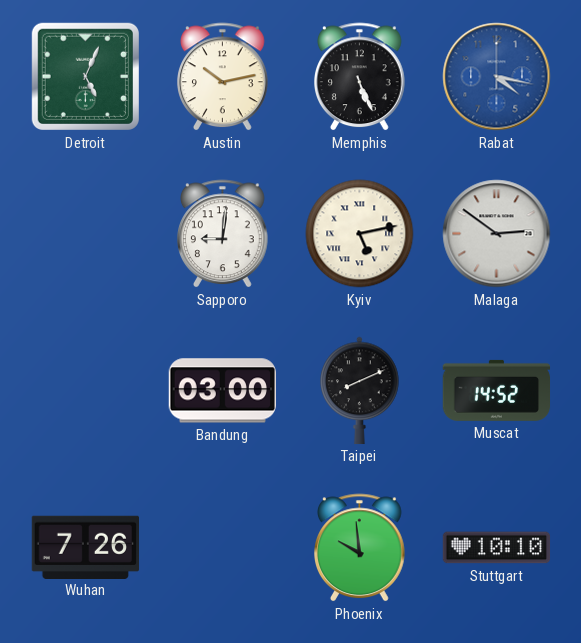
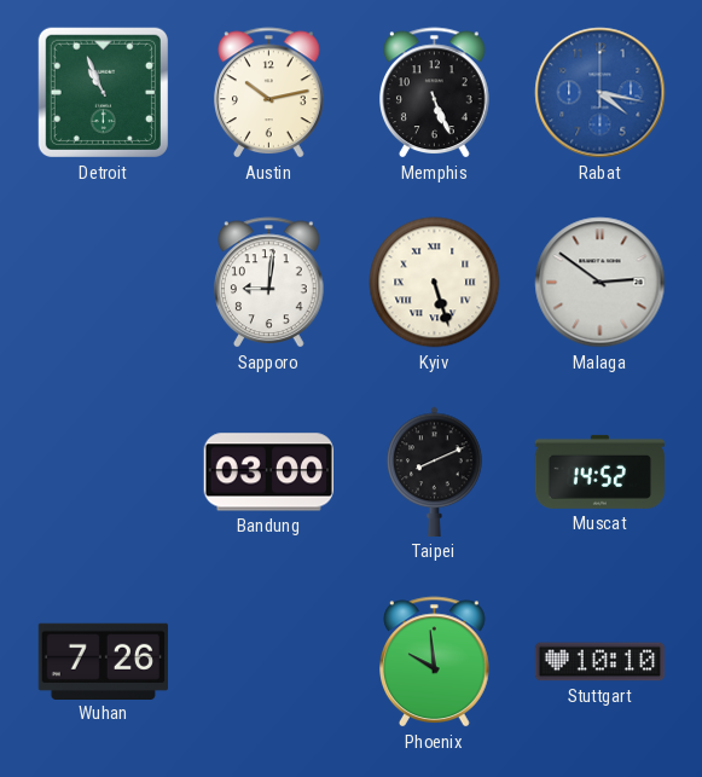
Detroit: 5:04 -> 10:56 (103, 92)
Kyiv: 5:13 -> 5:27 (435, 283)
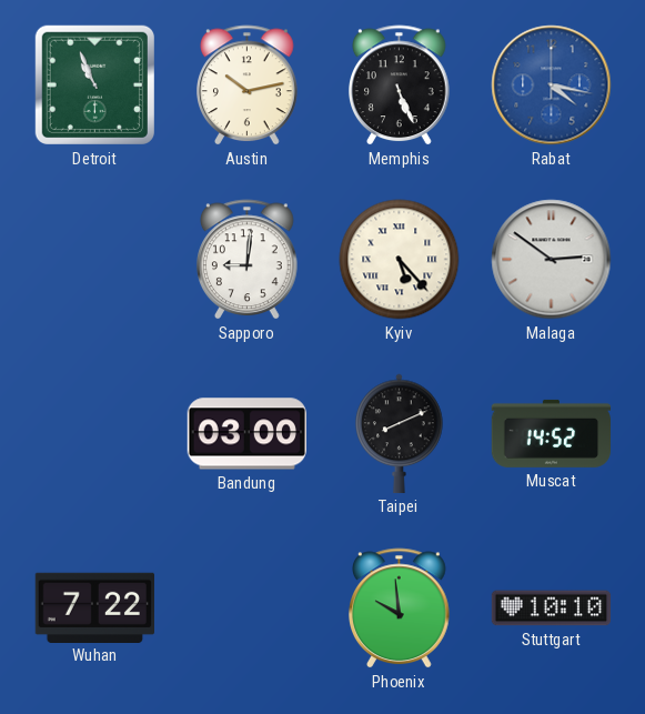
Kyiv: 5:27 -> 5:23 (400, 260)
Wuhan: 7:26 -> 7:22 (94, 607)
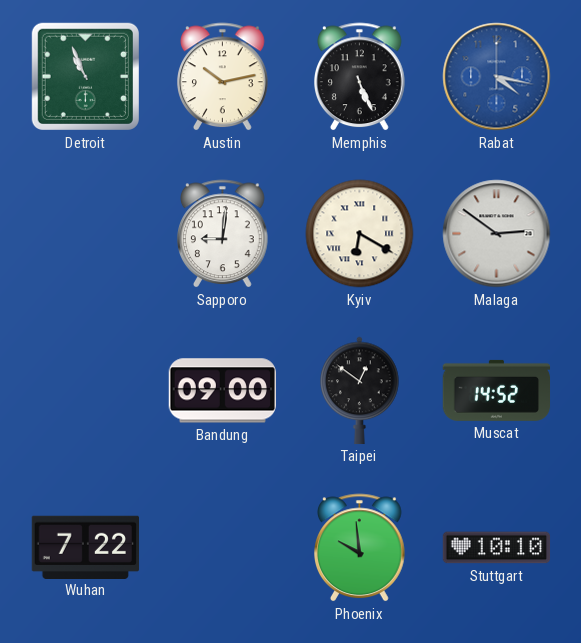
Kyiv: 5:23 -> 6:20 (360, 234)
Bandung: 03:00 -> 09:00 (222, 391)
Taipei: 8:11 -> 12:51 (360, 390)
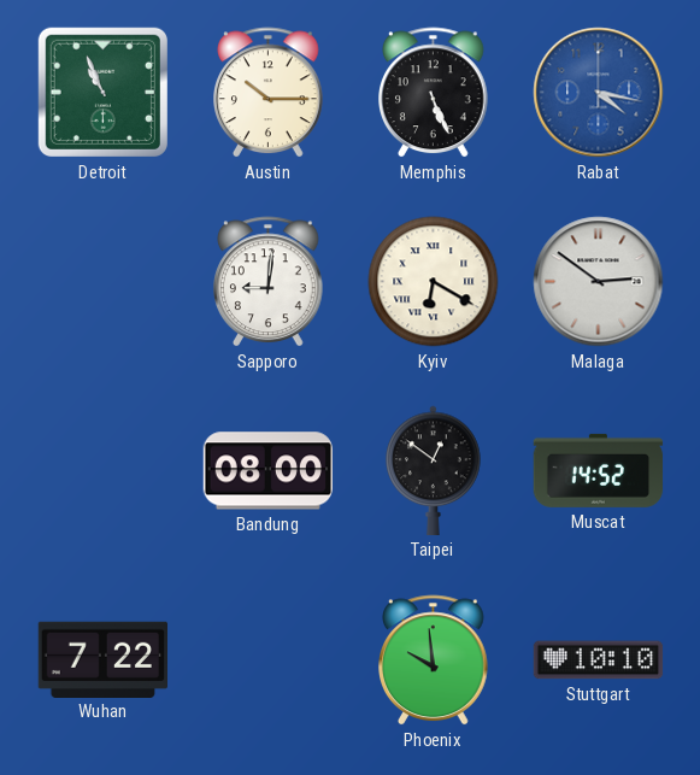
Austin: 10:13 -> 10:15 (269, 93)
Bandung: 09:00 -> 08:00 (267, 471)
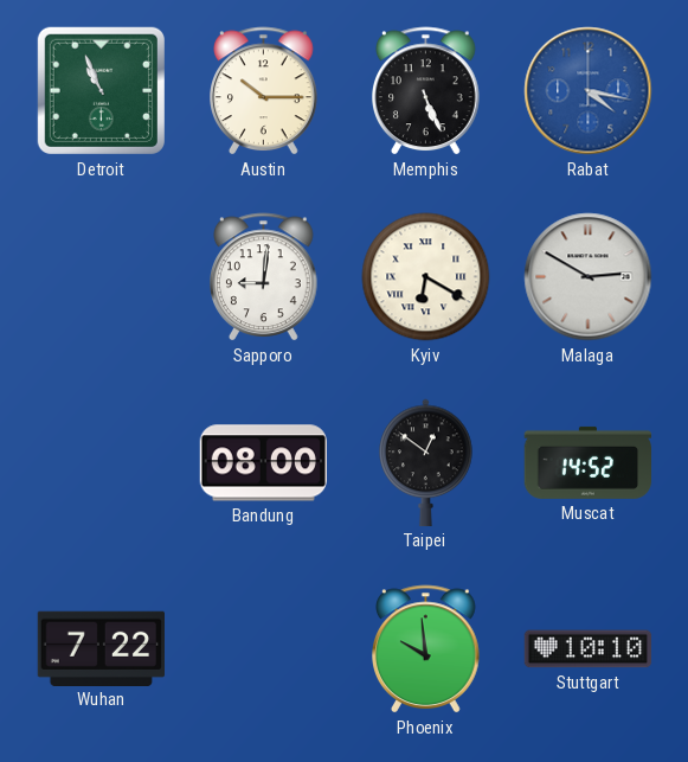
Malaga: 2:51 -> 2:50 (589, 277)
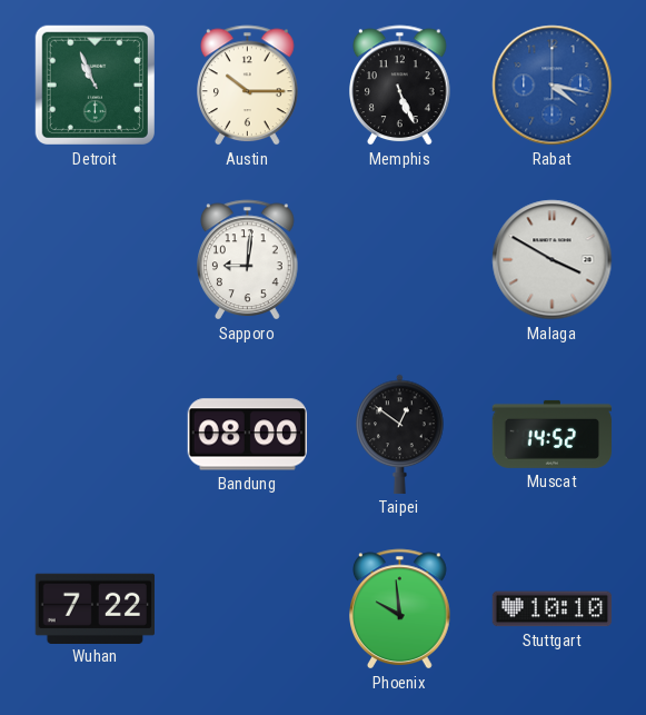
Kyiv: 6:20 -> none (426, 277)
Malaga: 2:50 -> 3:50 (553, 260)
